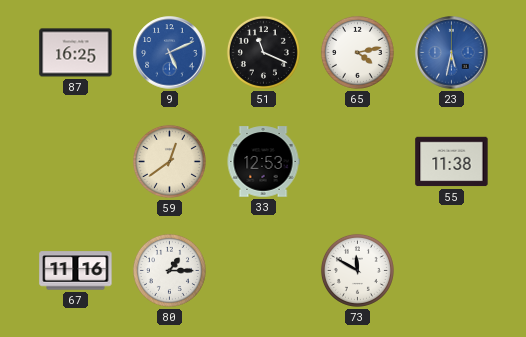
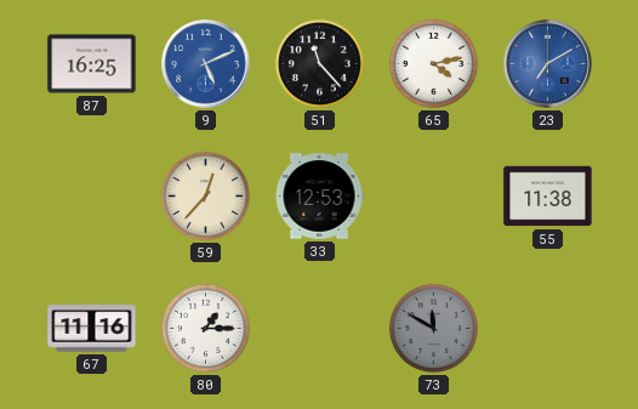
51: 11:19 -> 11:23 (319, 63)
23: 5:32 -> 7:10 (548, 64)
59: 12:39 -> 12:37 (205, 195)
73 dial: white -> grey (433, 328)
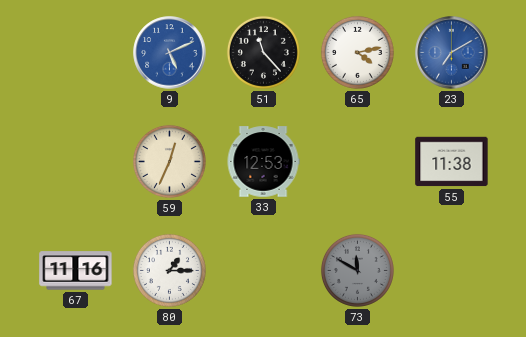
87: 16:25 -> none (92, 64)
59: 12:37 -> 12:34 (169, 161)
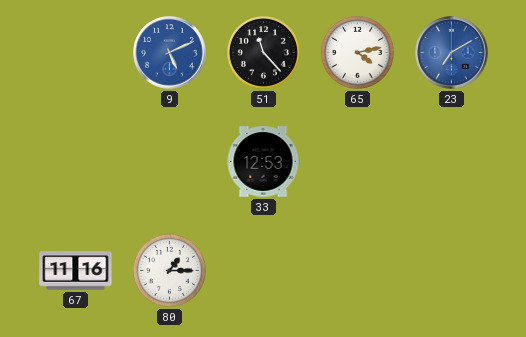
59: 12:34 -> none (169, 161)
55: 11:38 -> none (452, 162)
73: 11:50 -> none (357, 270)
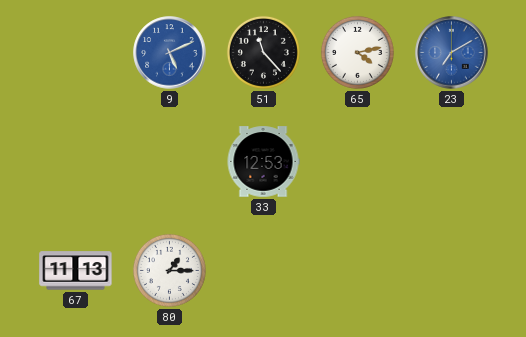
67: 11:16 -> 11:13 (76, 271)
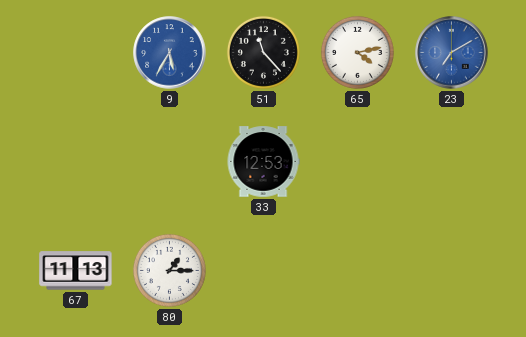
9: 5:11 -> 5:35 (170, 53)
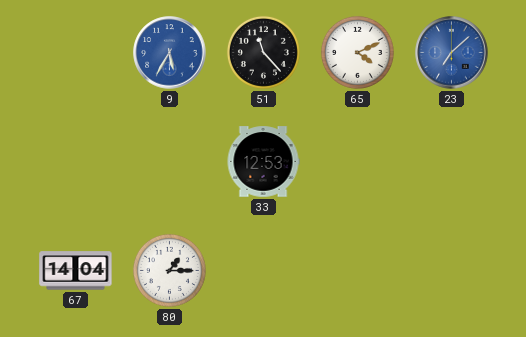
65: 4:13 -> 4:11 (357, 52)
23: 7:10 -> 7:08 (452, 53)
67: 11:13 -> 14:04 (76, 271)
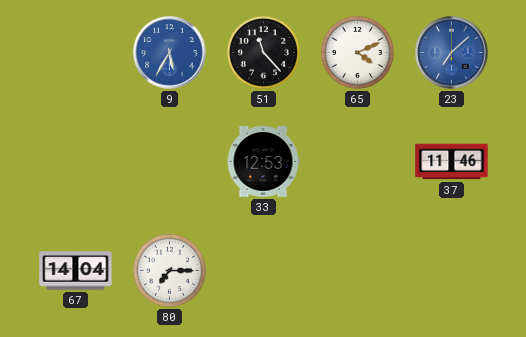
37: none -> 11:46 (452, 162)
80: 1:15 -> 7:15 (169, 270)
